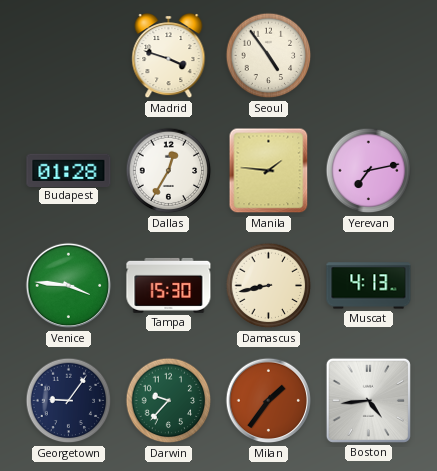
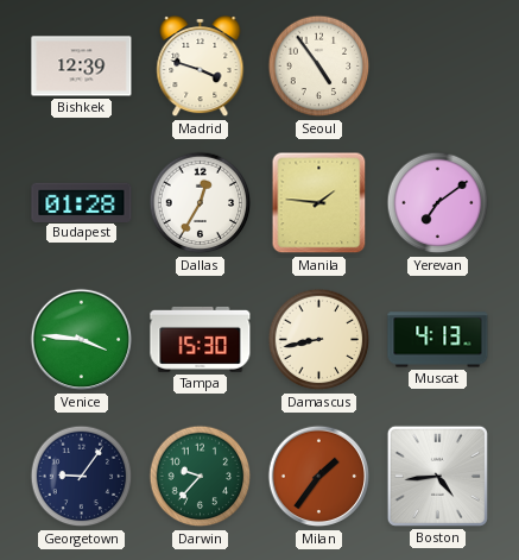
Bishkek: none -> 12:39 (82, 67)
Yerevan: 7:13 -> 7:09 (438, 203)
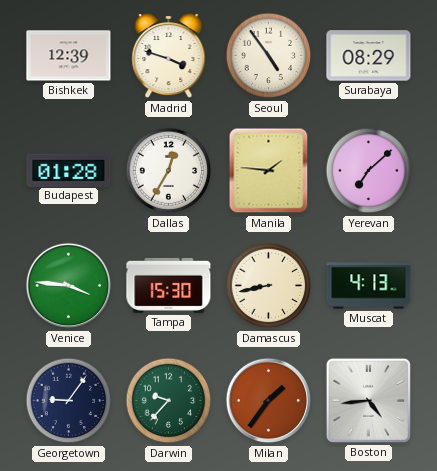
Surabaya: none -> 08:29 (369, 56)
Yerevan: 7:09 -> 7:08 (369, 171)
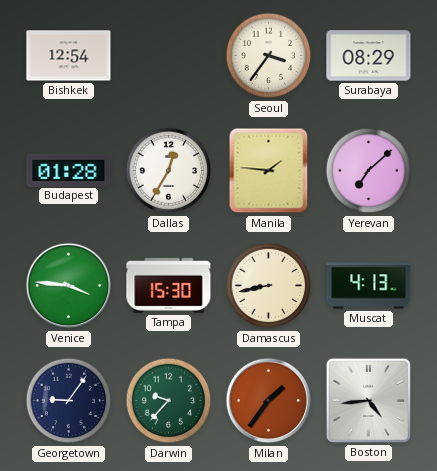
Bishkek: 12:39 -> 12:54 (69, 56)
Madrid: 3:48 -> none (169, 57)
Seoul: 4:54 -> 3:36 (269, 56)
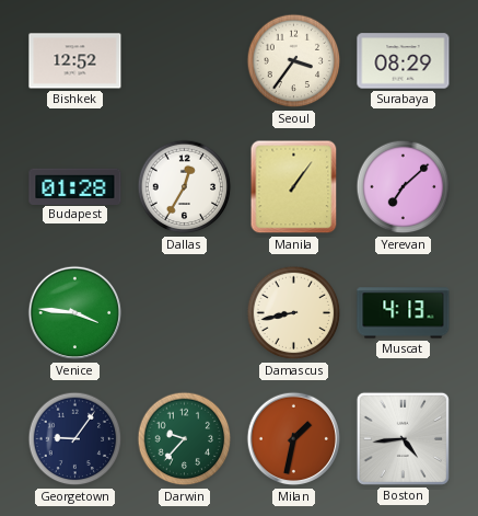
Bishkek: 12:54 -> 12:52 (75, 61)
Manila: 1:46 -> 1:06 (294, 187)
Tampa: 15:30 -> none (169, 285)
Milan: 1:36 -> 1:32 (294, 439)
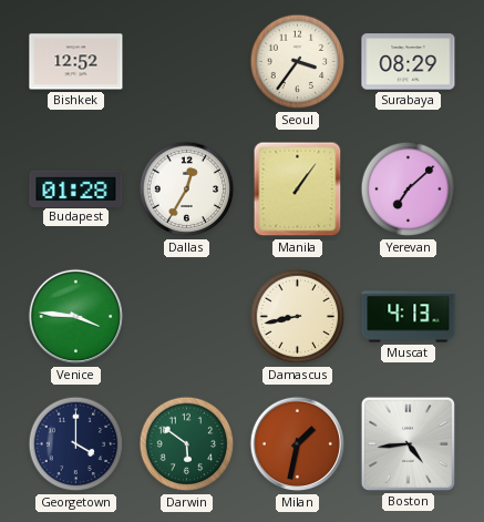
Georgetown: 9:06 -> 4:00 (76, 444)
Darwin: 9:37 -> 5:51 (187, 444)
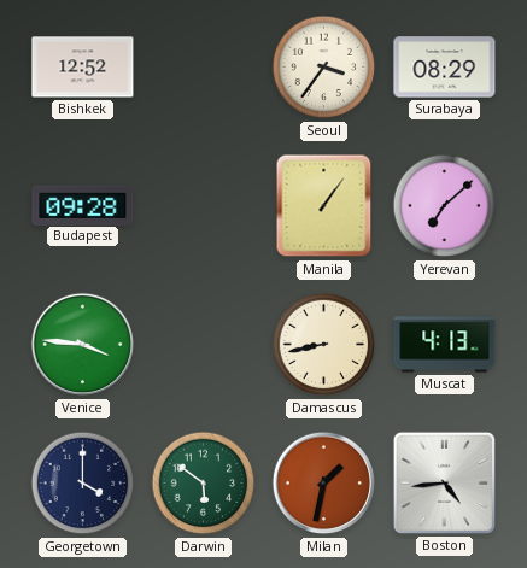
Budapest: 01:28 -> 09:28 (83, 205)
Dallas: 12:35 -> none (187, 190)
